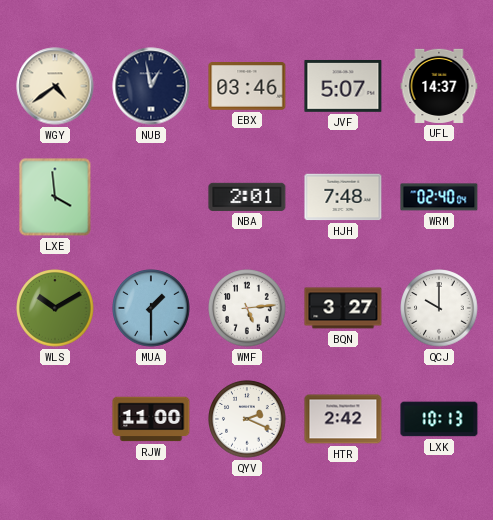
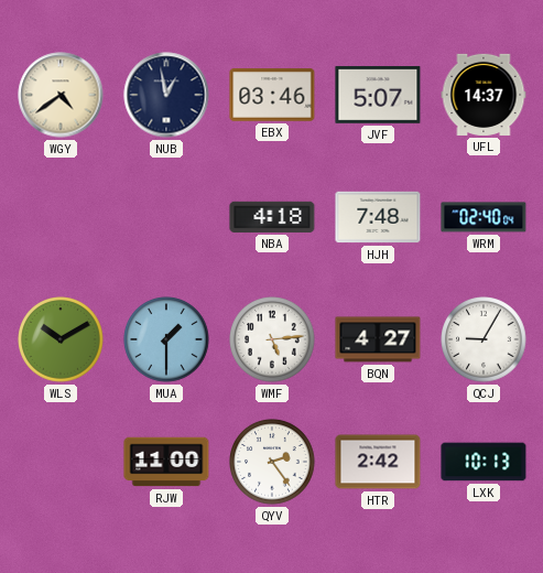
LXE: 3:59 -> none (55, 197)
NBA: 2:01 -> 4:18 (272, 217)
BQN: 3:27 -> 4:27 (378, 339)
QCJ: 10:00 -> 9:05 (484, 339)
QYV: 2:19 -> 2:24 (272, 462)
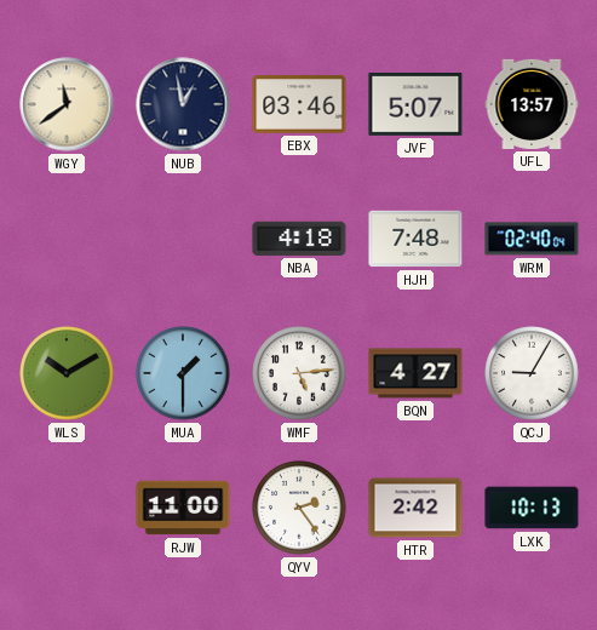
WGY: 4:39 -> 11:39 (67, 104)
UFL: 14:37 -> 13:57 (532, 104)
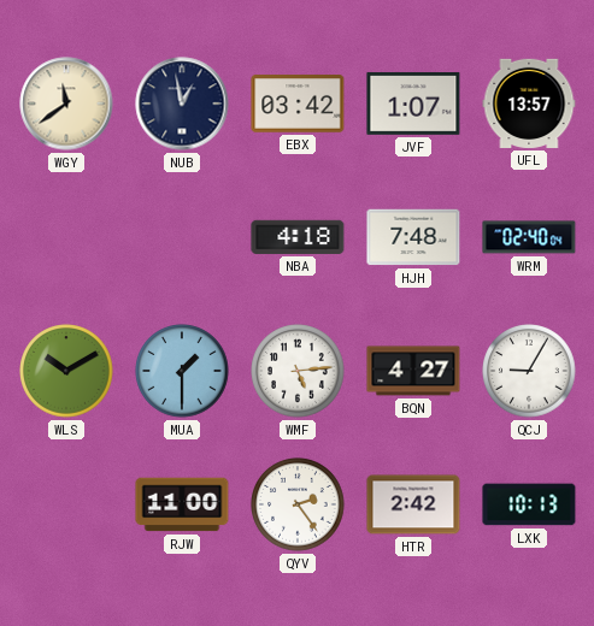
EBX: 03:46 -> 03:42 (298, 105)
JVF: 5:07 -> 1:07 (413, 104)
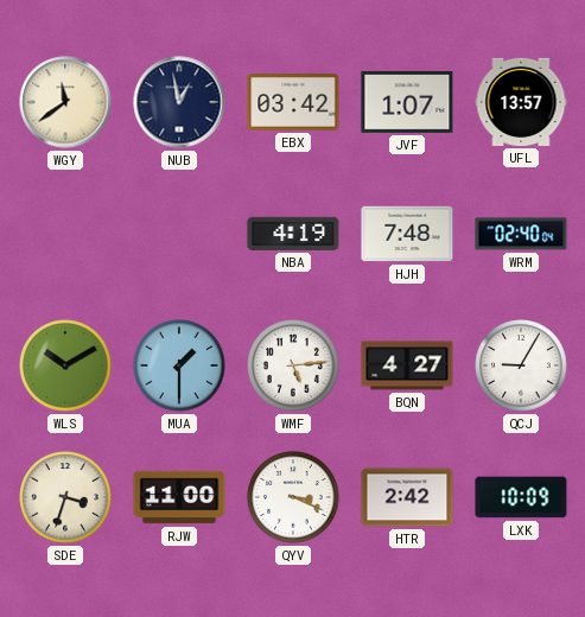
NBA: 4:18 -> 4:19 (293, 234)
SDE: none -> 3:33 (65, 497)
QYV: 2:24 -> 3:19 (293, 497)
LXK: 10:13 -> 10:09 (521, 497)
